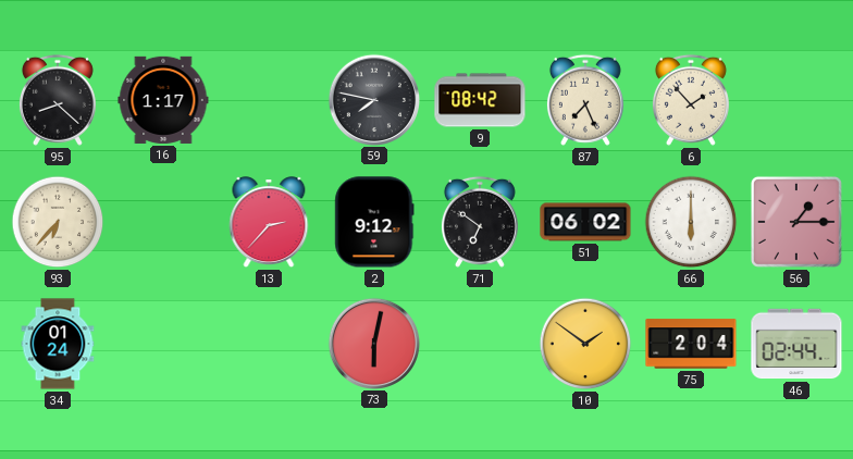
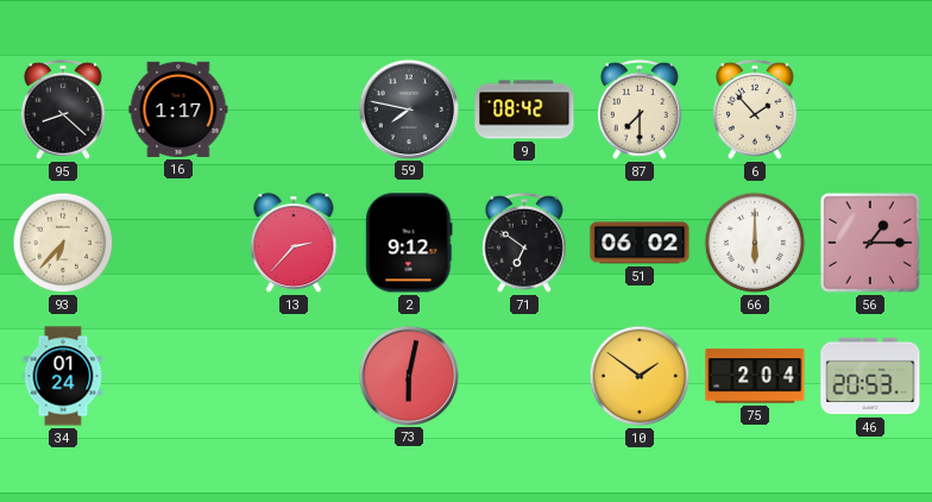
87: 7:26 -> 7:30 (640, 109)
46: 02:44 -> 20:53 (870, 376)
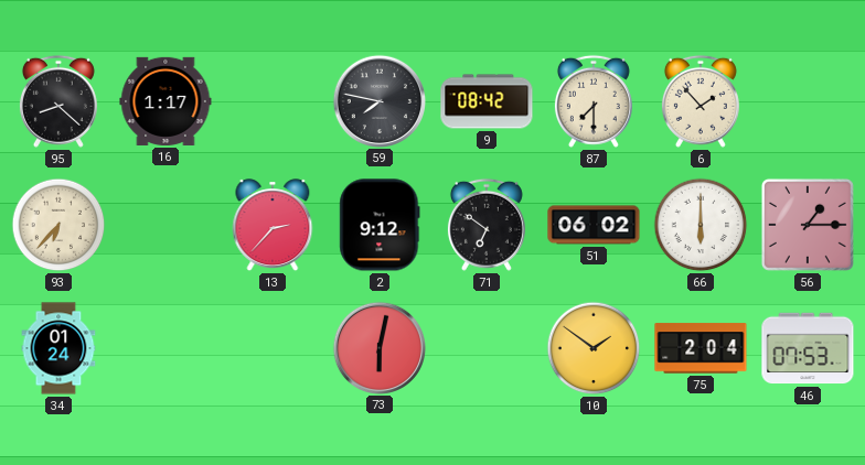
46: 20:53 -> 07:53 (808, 348)
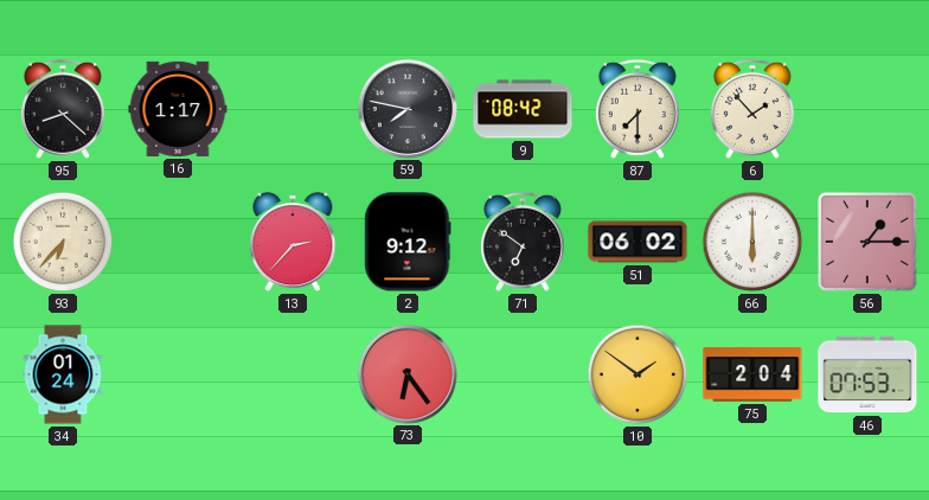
73: 6:02 -> 6:24 (406, 373)
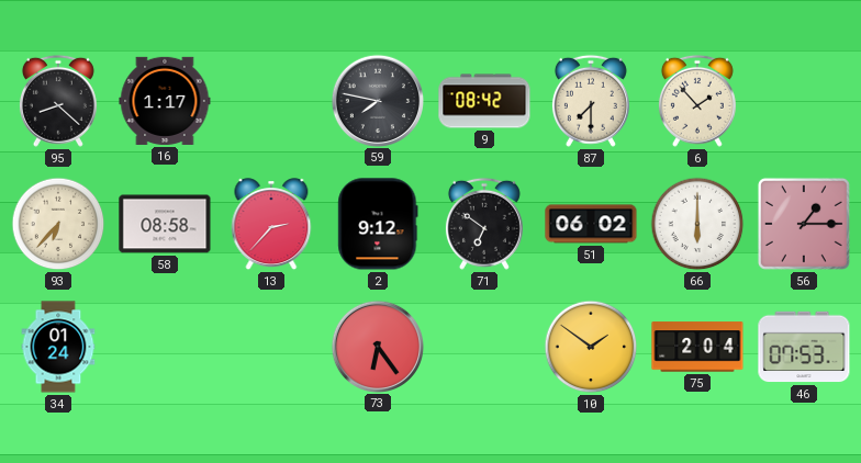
58: none -> 08:58 (165, 224)
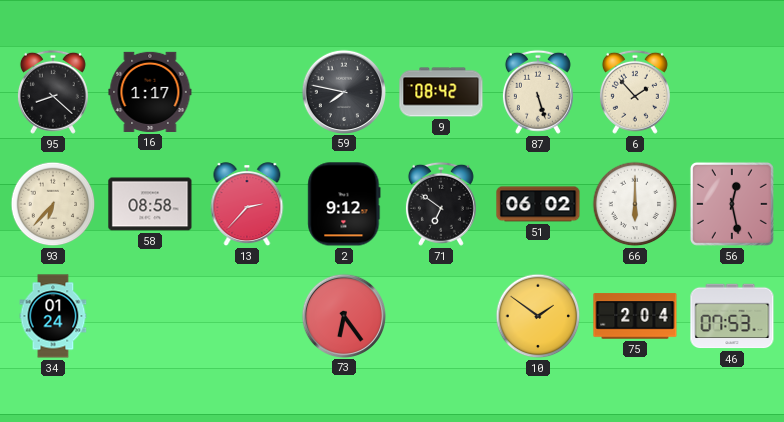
87: 7:30 -> 5:27 (538, 92)
56: 1:15 -> 12:28 (732, 204)
